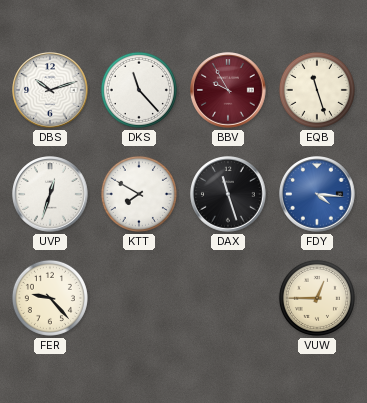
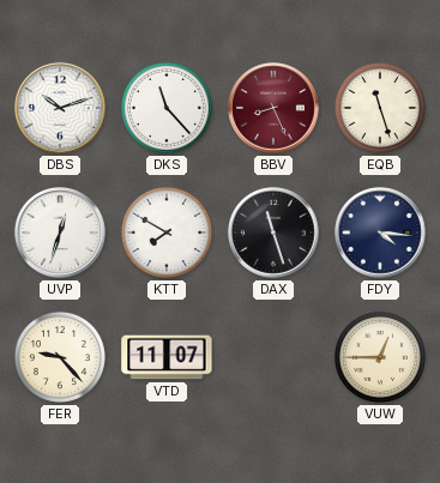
BBV: 9:55 -> 8:26 (273, 108)
FDY dial: blue -> navy (380, 233)
VTD: none -> 11:07 (167, 357)
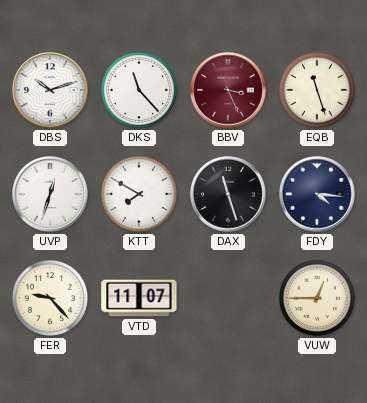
BBV: 8:26 -> 3:26 (228, 90)
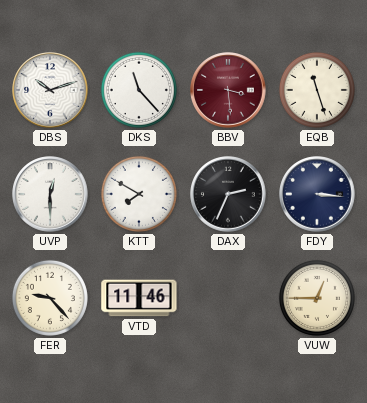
BBV: 3:26 -> 3:29 (228, 90)
UVP: 12:33 -> 12:30 (50, 194)
DAX: 11:27 -> 2:34 (228, 194)
FDY: 4:16 -> 3:16 (317, 194)
VTD: 11:07 -> 11:46 (139, 298)
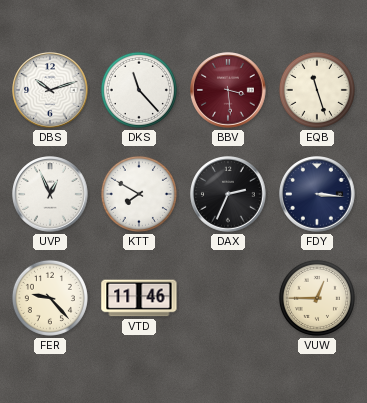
UVP: 12:30 -> 12:56 (50, 194)
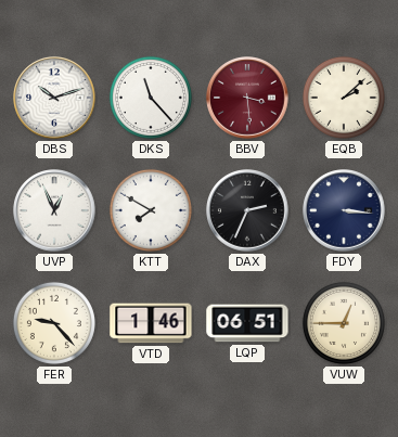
EQB: 11:27 -> 2:08 (344, 98)
VTD: 11:46 -> 1:46 (151, 323)
LQP: none -> 06:51 (247, 323)
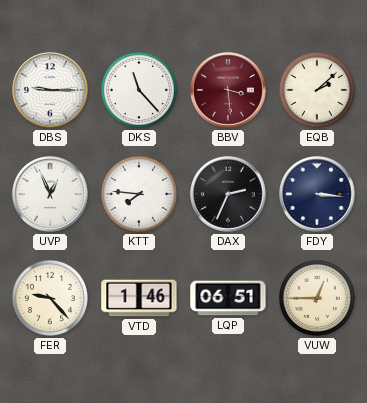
DBS: 10:12 -> 9:15 (50, 90)
KTT: 7:50 -> 7:46 (139, 194)
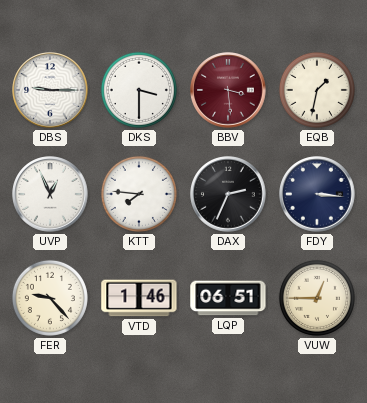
DKS: 11:23 -> 3:30 (139, 90)
EQB: 2:08 -> 1:32 (317, 90)
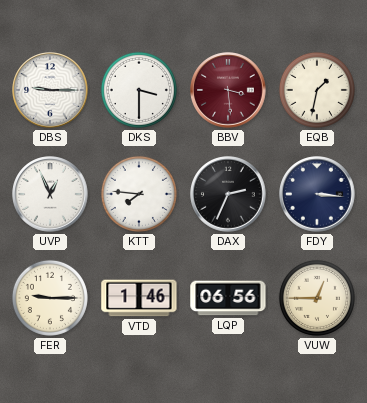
FER: 9:23 -> 9:15 (50, 298)
LQP: 06:51 -> 06:56 (228, 298)
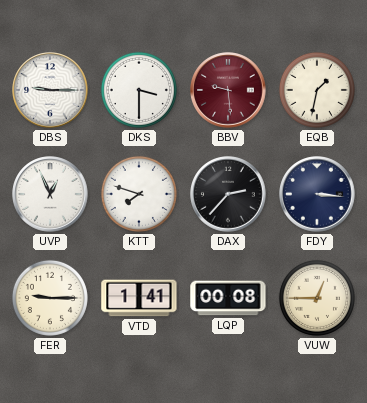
BBV: 3:29 -> 9:29 (228, 90)
KTT: 7:46 -> 7:48 (139, 194)
DAX: 2:34 -> 2:37 (228, 194)
VTD: 1:46 -> 1:41 (139, 298)
LQP: 06:56 -> 00:08 (228, 298)
